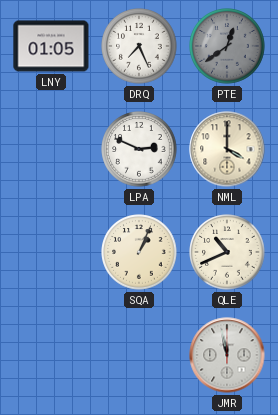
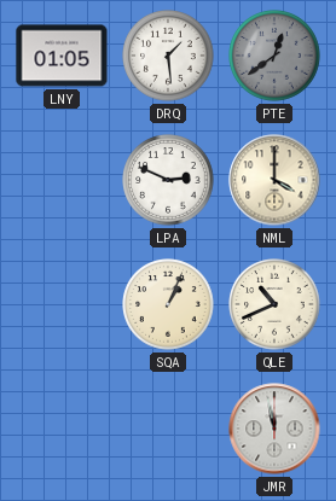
DRQ: 7:26 -> 1:29 (168, 56)
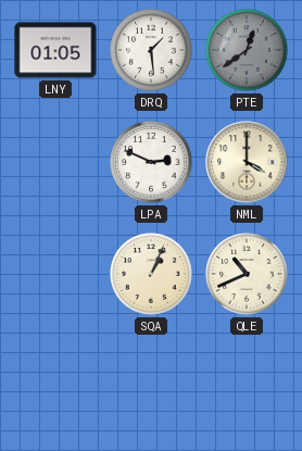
JMR: 11:58 -> none (274, 429)
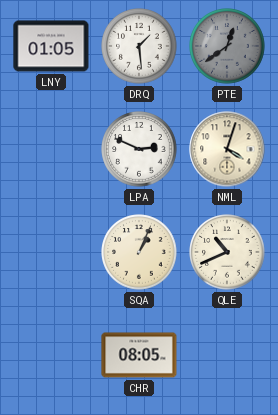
NML: 4:00 -> 4:03 (227, 149)
CHR: none -> 08:05 (139, 355)
